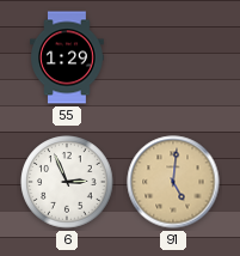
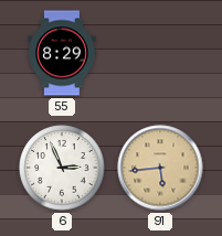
55: 1:29 -> 8:29 (62, 53)
91: 5:01 -> 5:44 (160, 168)
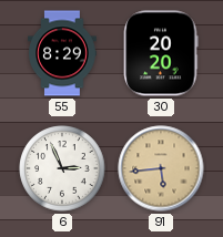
30: none -> 20:20 (161, 53)
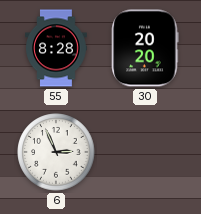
55: 8:29 -> 8:28 (56, 48)
91: 5:44 -> none (161, 168)
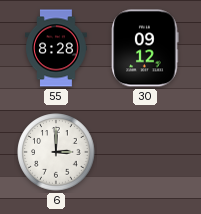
30: 20:20 -> 09:12 (145, 48)
6: 2:56 -> 3:00 (56, 152)
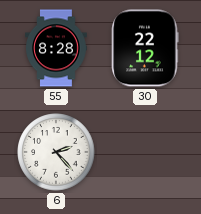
30: 09:12 -> 22:12 (145, 48)
6: 3:00 -> 2:23 (56, 152)
